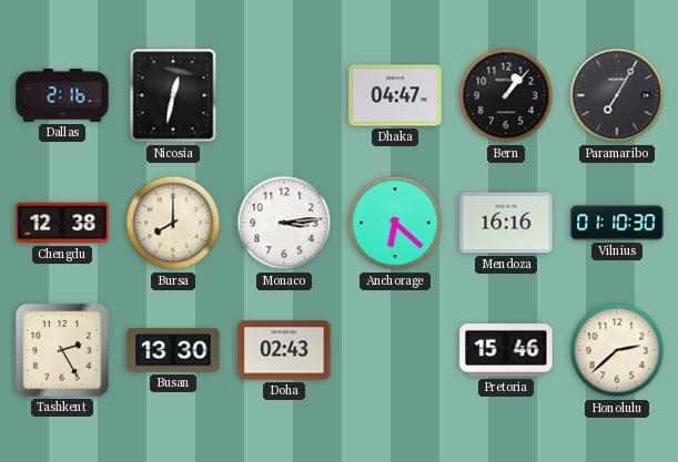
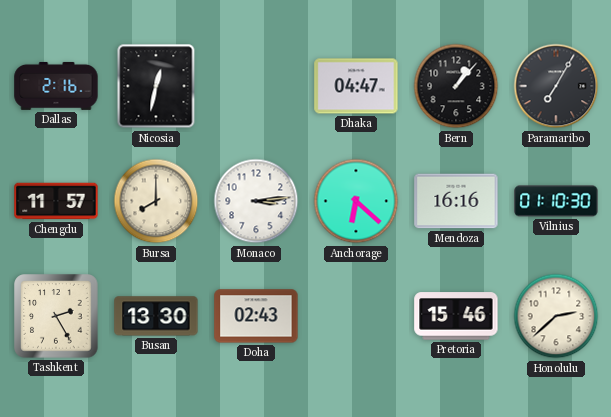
Chengdu: 12:38 -> 11:57 (56, 201)
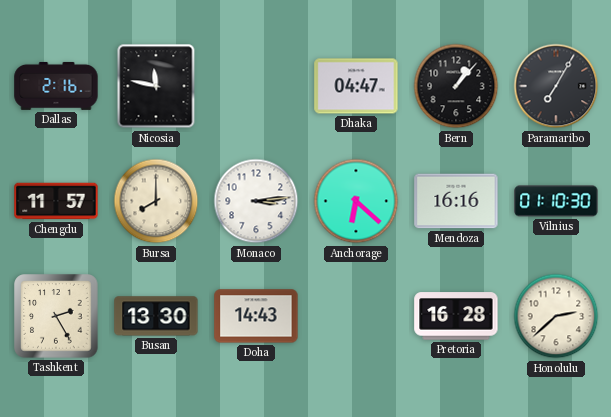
Nicosia: 12:32 -> 11:47 (156, 86)
Doha: 02:43 -> 14:43 (256, 316)
Pretoria: 15:46 -> 16:28 (456, 316)
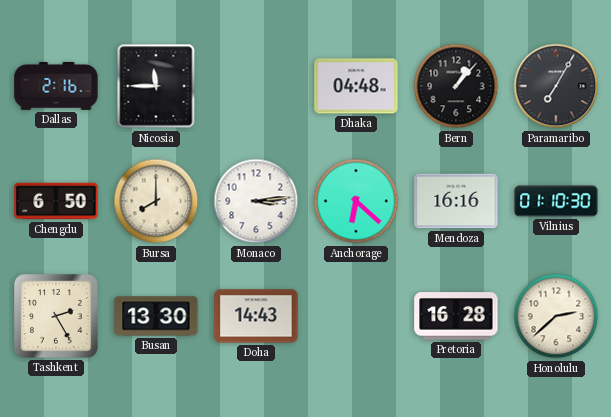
Nicosia: 11:47 -> 11:45 (156, 86)
Dhaka: 04:47 -> 04:48 (356, 86)
Chengdu: 11:57 -> 6:50 (56, 201)
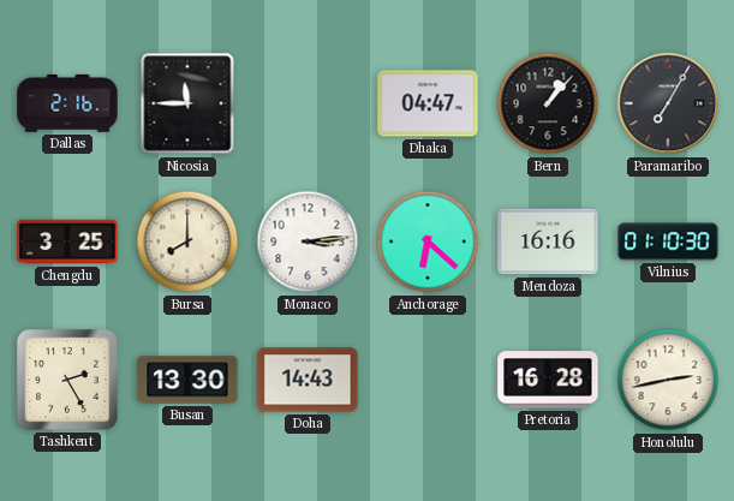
Dhaka: 04:48 -> 04:47 (428, 103)
Chengdu: 6:50 -> 3:25 (67, 241)
Honolulu: 2:38 -> 2:43 (668, 380)
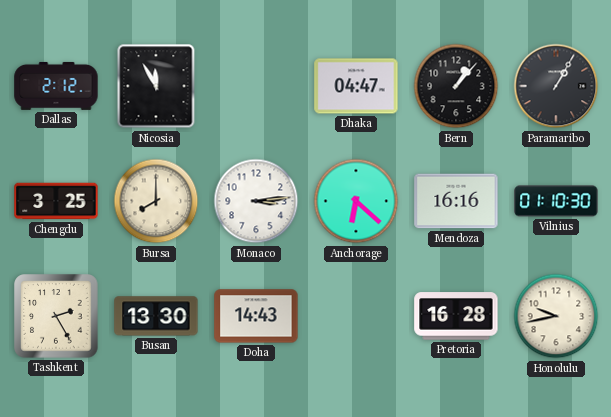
Dallas: 2:16 -> 2:12 (56, 86)
Nicosia: 11:45 -> 11:55 (156, 86)
Paramaribo: 7:05 -> 1:05 (556, 86)
Honolulu: 2:43 -> 9:43 (556, 316)
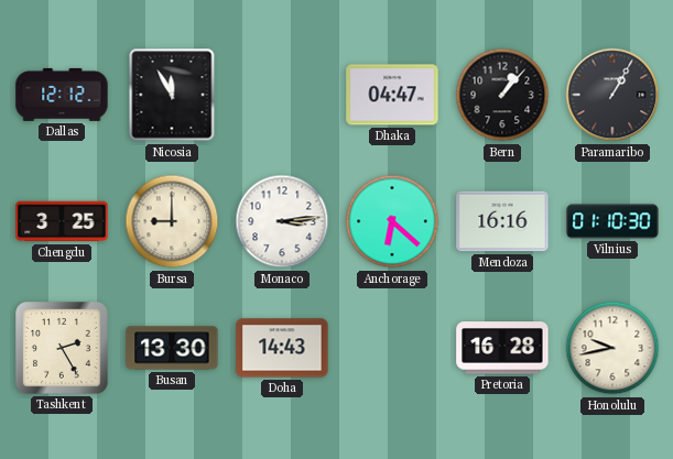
Dallas: 2:12 -> 12:12 (62, 95)
Bursa: 8:00 -> 9:00 (172, 221)
